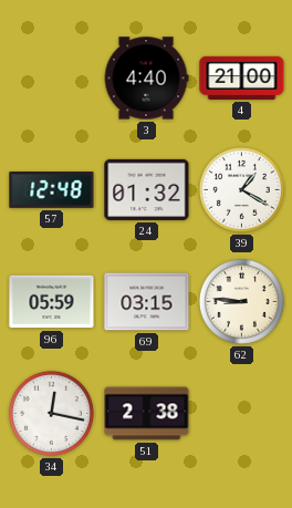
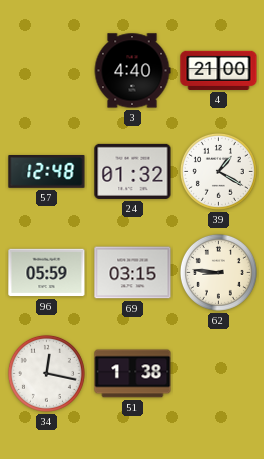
51: 2:38 -> 1:38 (133, 374)
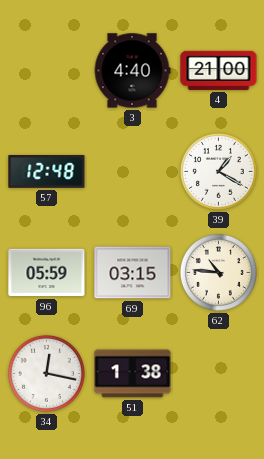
24: 01:32 -> none (133, 171)
62: 8:46 -> 10:46 (218, 272)
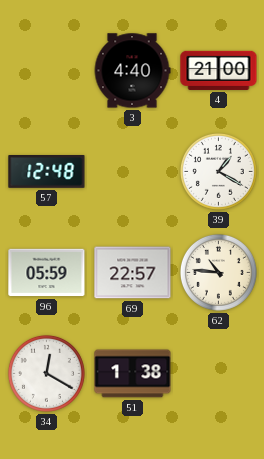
69: 03:15 -> 22:57 (133, 273)
34: 12:17 -> 12:20 (46, 373)
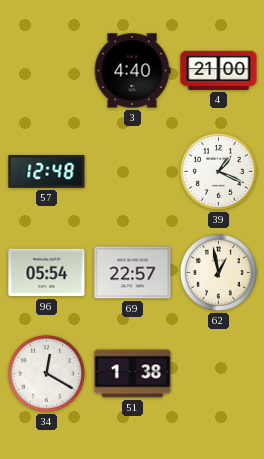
39: 1:20 -> 1:19 (218, 171)
96: 05:59 -> 05:54 (47, 273)
62: 10:46 -> 12:58 (218, 272)
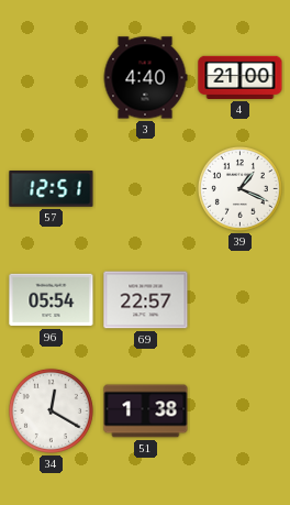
57: 12:48 -> 12:51 (52, 189)
62: 12:58 -> none (218, 272)
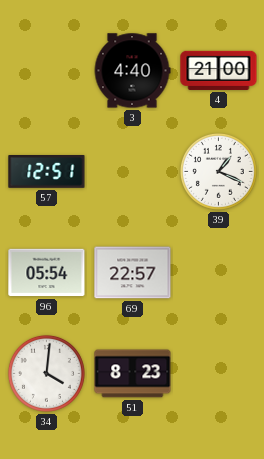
34: 12:20 -> 4:01 (46, 373)
51: 1:38 -> 8:23 (133, 374)
